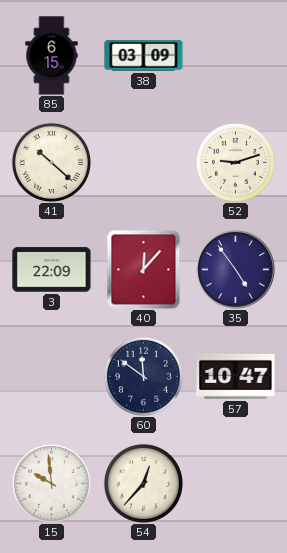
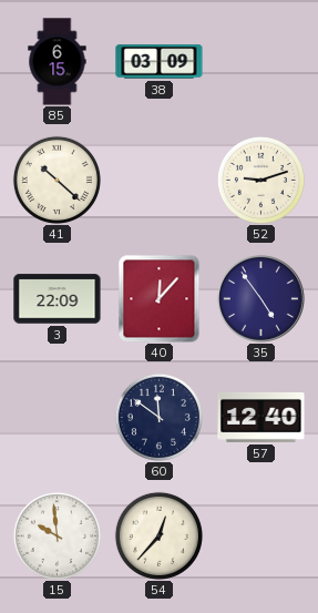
57: 10:47 -> 12:40 (261, 417)
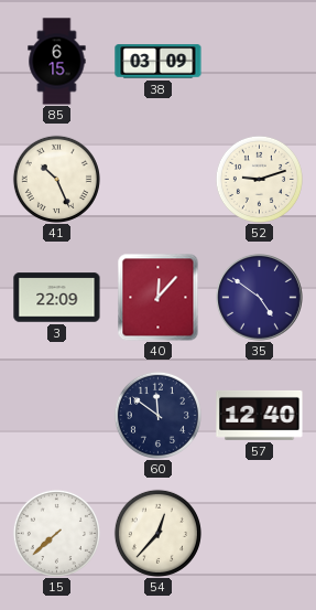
41: 10:22 -> 10:26 (56, 179)
35: 4:54 -> 4:51 (260, 298)
15: 9:59 -> 7:38 (56, 533)
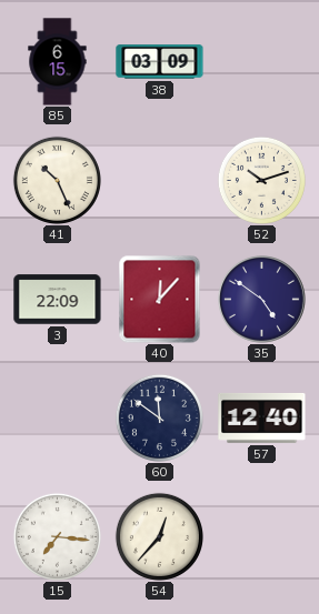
52: 9:12 -> 10:12 (261, 180)
15: 7:38 -> 7:16 (57, 536)
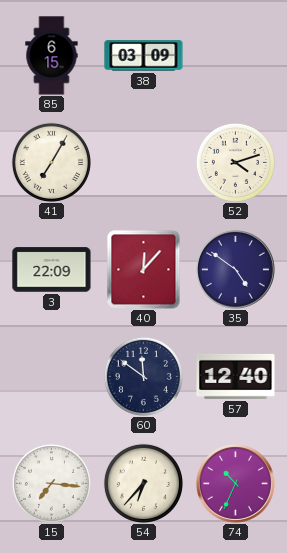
41: 10:26 -> 7:05 (51, 162)
52: 10:12 -> 4:12 (235, 162)
54: 12:37 -> 6:37 (143, 483)
74: none -> 10:34 (236, 484)
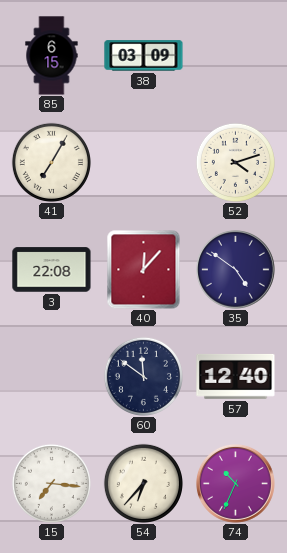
3: 22:09 -> 22:08 (52, 270)
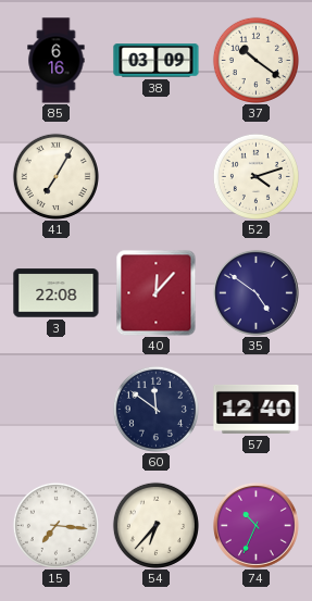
85: 6:15 -> 6:16 (57, 61)
37: none -> 10:21 (255, 60)
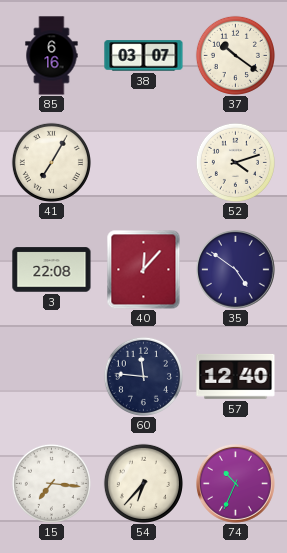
38: 03:09 -> 03:07 (144, 56)
60: 11:51 -> 11:46 (143, 376)
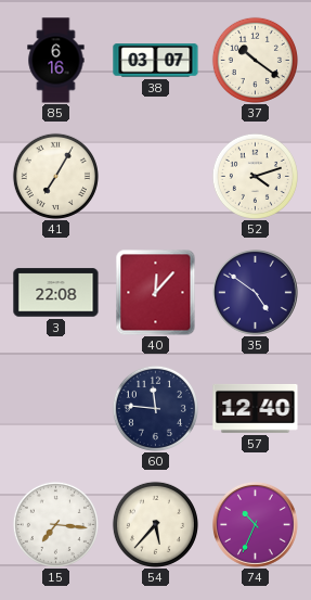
54: 6:37 -> 5:37 (155, 524)
